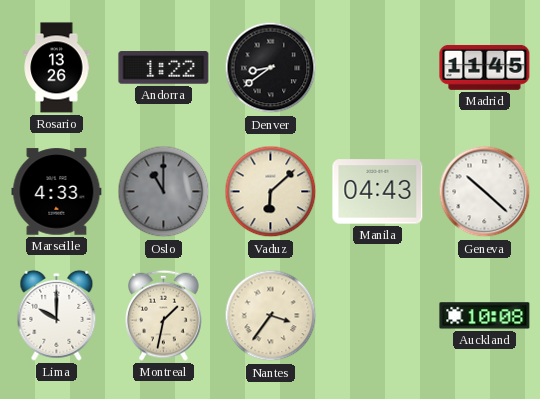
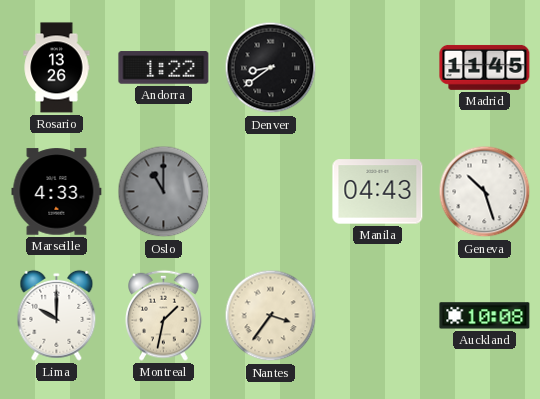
Vaduz: 6:08 -> none (271, 192)
Geneva: 10:22 -> 10:27 (485, 192)
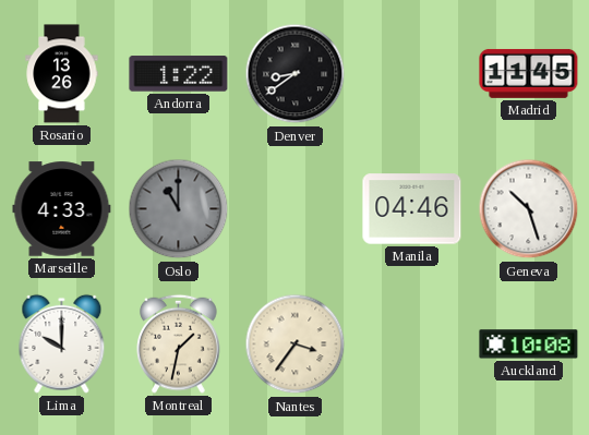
Manila: 04:43 -> 04:46 (412, 209)
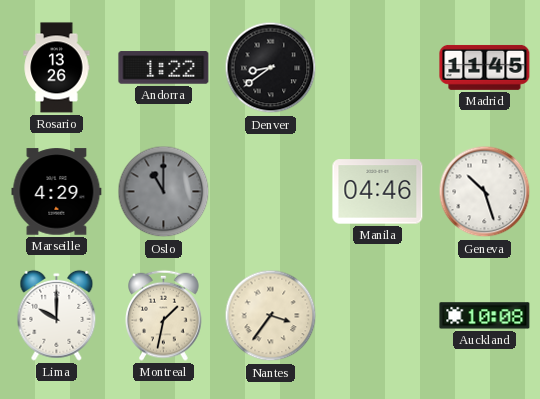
Marseille: 4:33 -> 4:29 (57, 192)
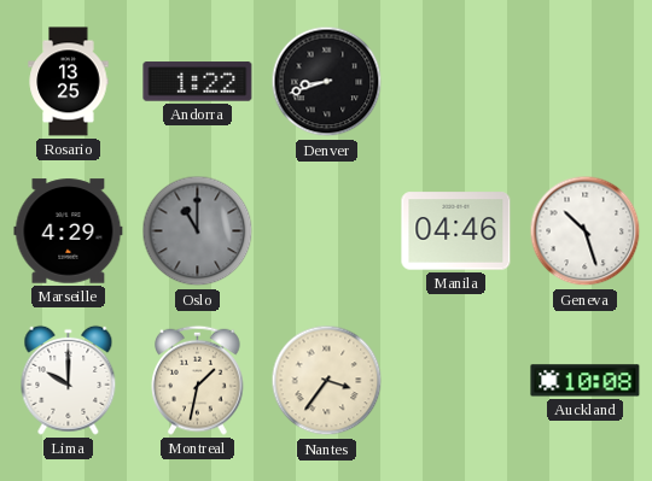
Rosario: 13:26 -> 13:25 (69, 82)
Denver: 8:39 -> 8:42 (327, 82)
Madrid: 11:45 -> none (485, 67)
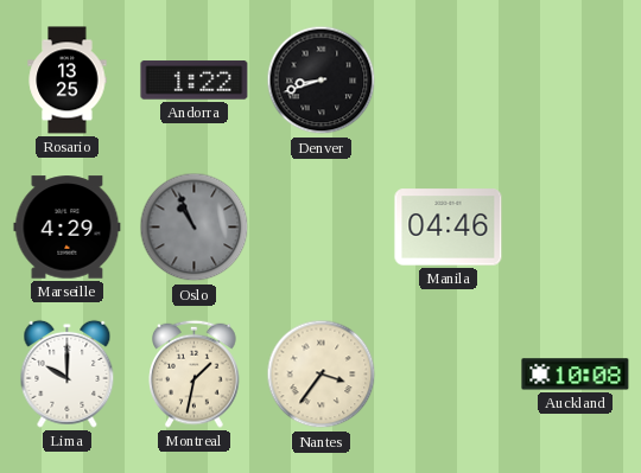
Oslo: 11:00 -> 10:56 (195, 228)
Geneva: 10:27 -> none (586, 231)
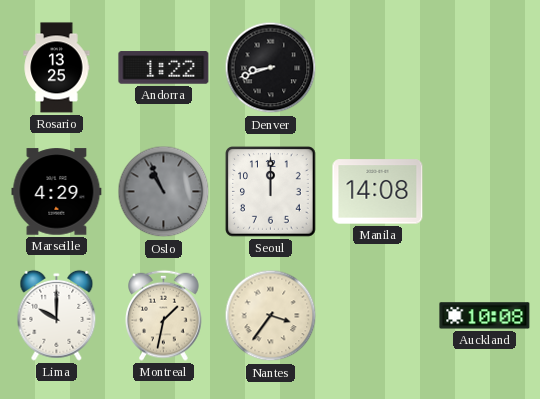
Seoul: none -> 12:00 (271, 192)
Manila: 04:46 -> 14:08 (378, 192)
